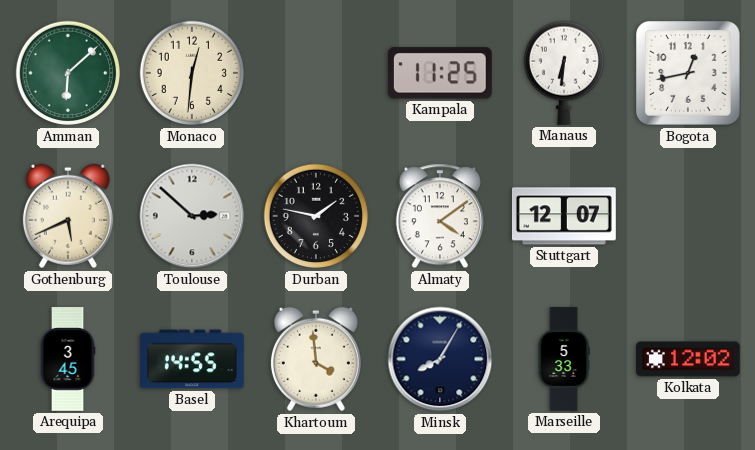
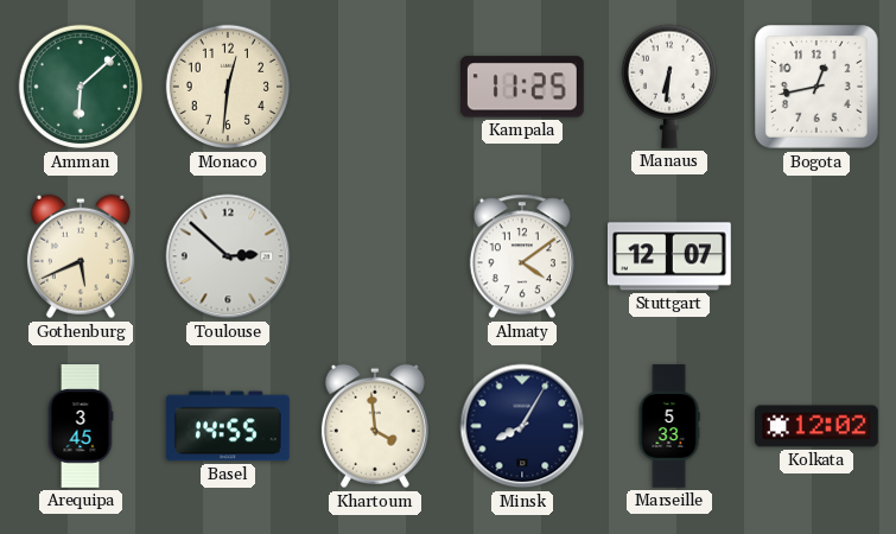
Durban: 1:47 -> none (316, 216)
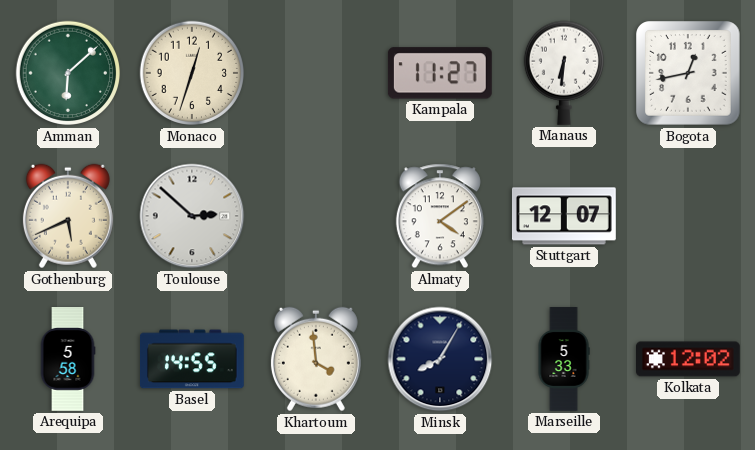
Monaco: 12:31 -> 12:33 (192, 73)
Kampala: 11:25 -> 11:27 (440, 73)
Arequipa: 3:45 -> 5:58 (68, 360)
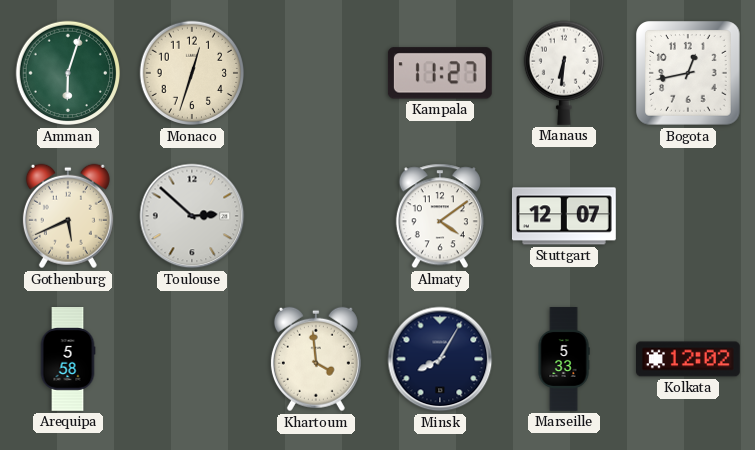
Amman: 6:08 -> 6:03 (68, 73)
Basel: 14:55 -> none (192, 359)
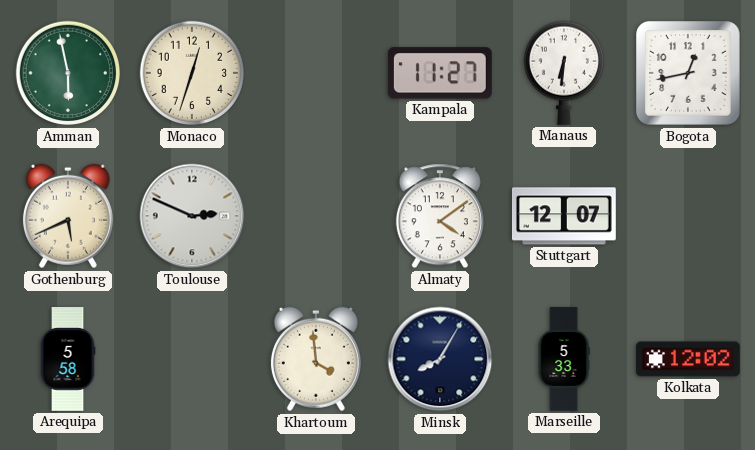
Amman: 6:03 -> 5:58 (68, 73)
Toulouse: 2:52 -> 2:49 (192, 216)
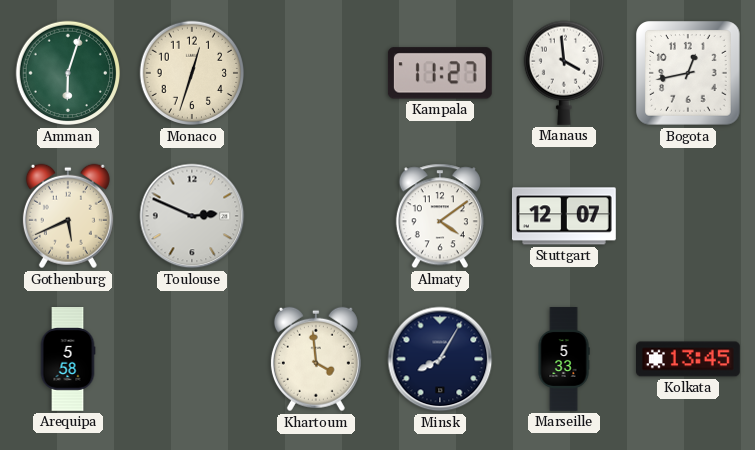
Amman: 5:58 -> 6:03 (68, 73)
Manaus: 6:31 -> 3:59 (563, 73)
Kolkata: 12:02 -> 13:45 (689, 359)
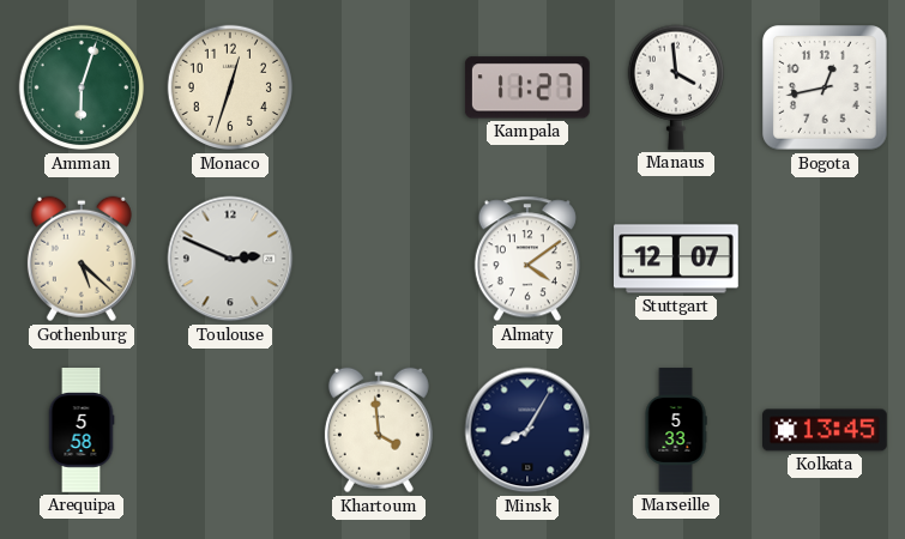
Gothenburg: 5:41 -> 5:22 (82, 259)
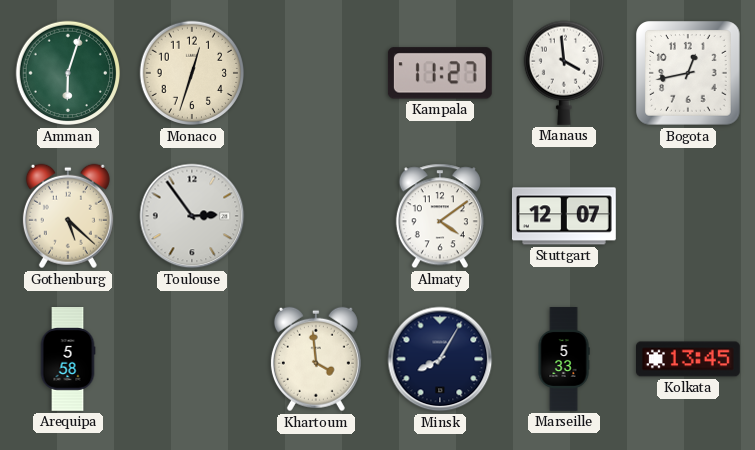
Toulouse: 2:49 -> 2:54 (192, 216)
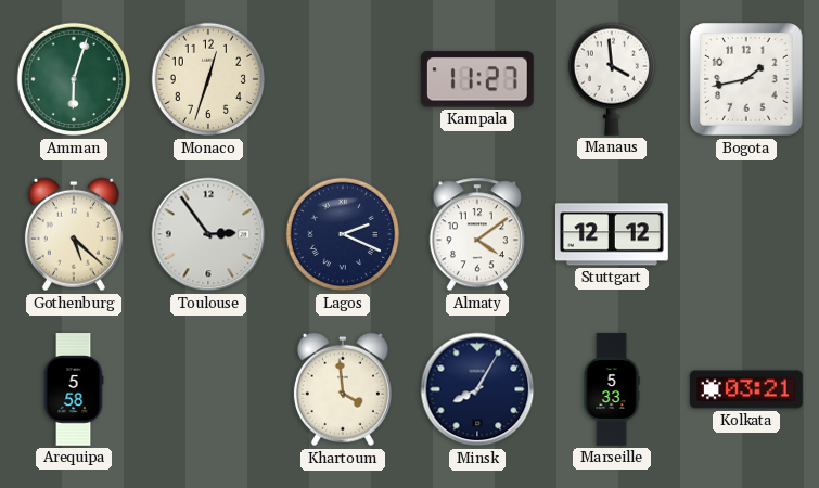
Bogota: 12:43 -> 1:43 (746, 79)
Lagos: none -> 2:19 (343, 234)
Stuttgart: 12:07 -> 12:12 (612, 234)
Kolkata: 13:45 -> 03:21 (747, 389)
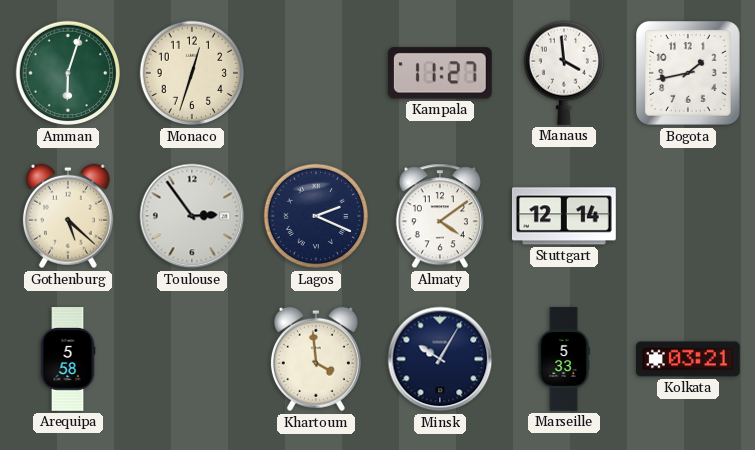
Stuttgart: 12:12 -> 12:14 (564, 216)
Minsk: 8:05 -> 10:05 (440, 359)
